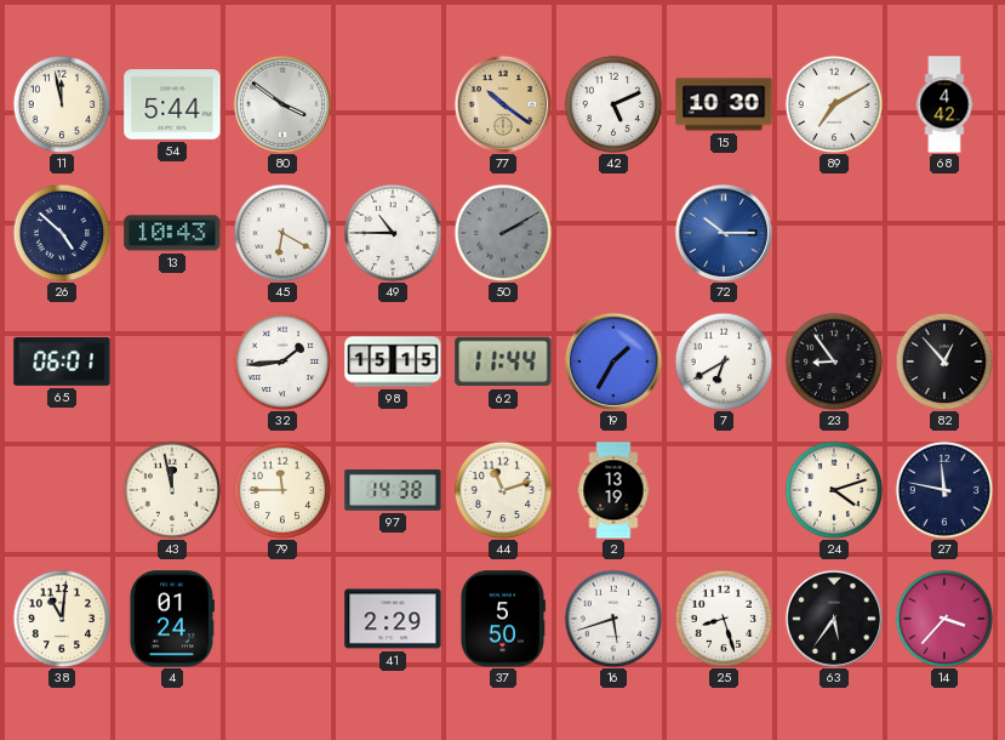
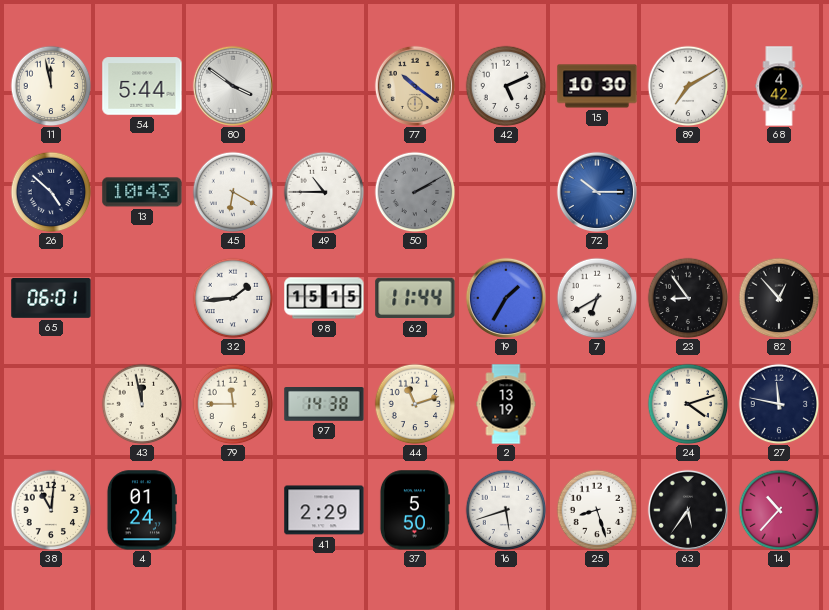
14: 3:37 -> 10:37 (779, 510)
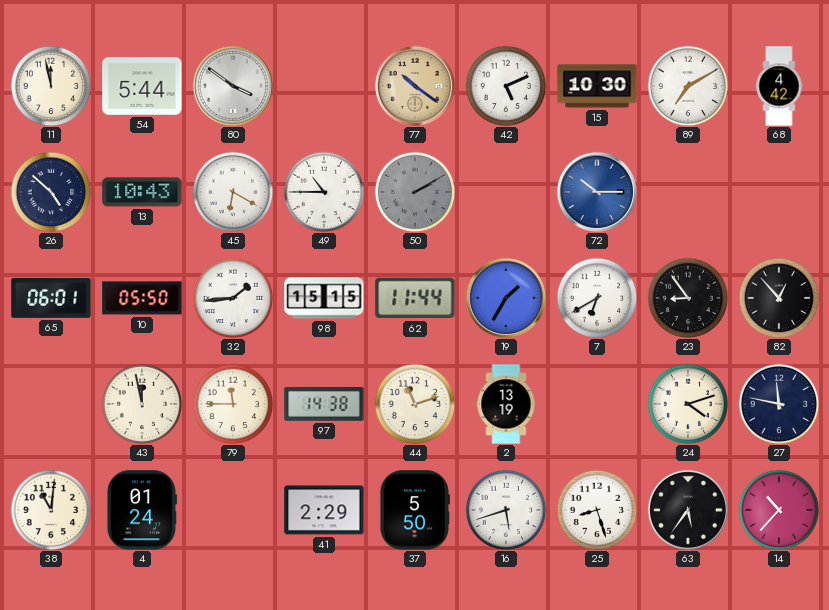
10: none -> 05:50 (142, 298)
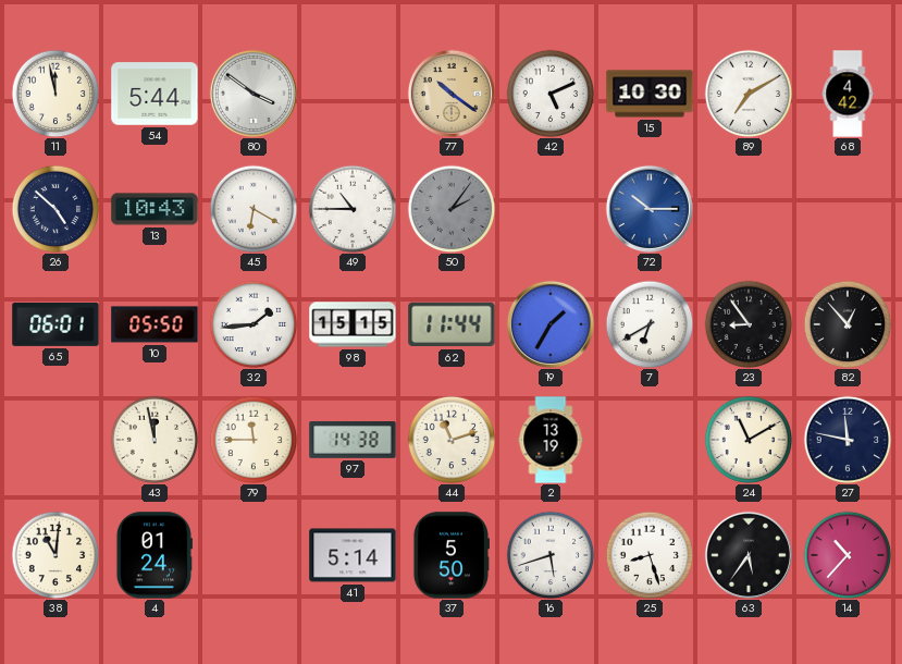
50: 2:10 -> 2:06 (452, 209)
24: 4:12 -> 11:10 (749, 440)
41: 2:29 -> 5:14 (353, 555)
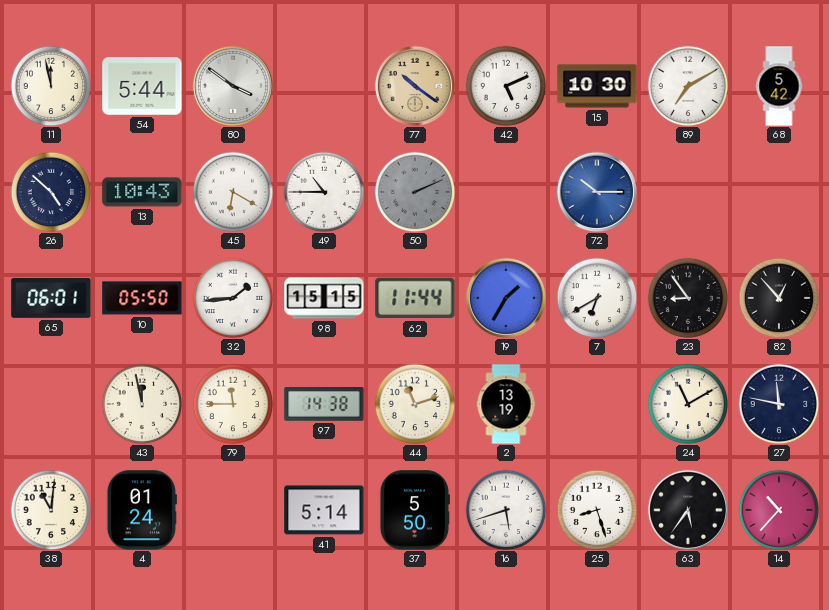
68: 4:42 -> 5:42 (779, 86)
50: 2:06 -> 2:11 (415, 192)
